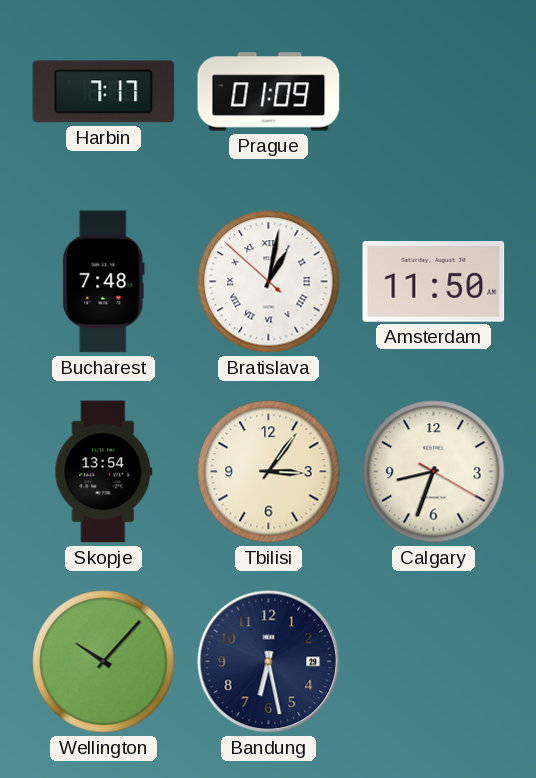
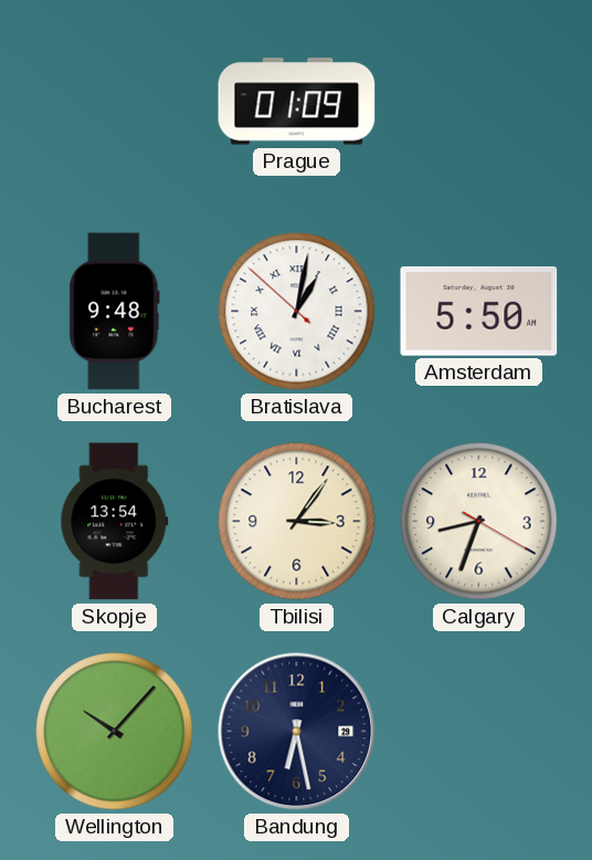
Harbin: 7:17 -> none (104, 92)
Bucharest: 7:48 -> 9:48 (115, 312)
Amsterdam: 11:50 -> 5:50 (479, 312)
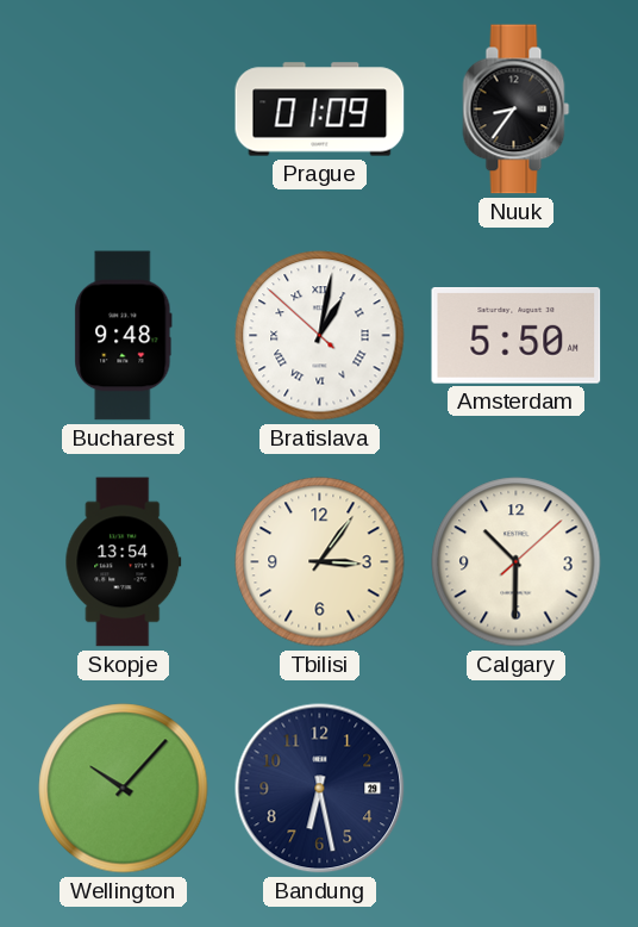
Nuuk: none -> 8:36 (517, 110)
Calgary: 8:33 -> 10:30 (517, 562)
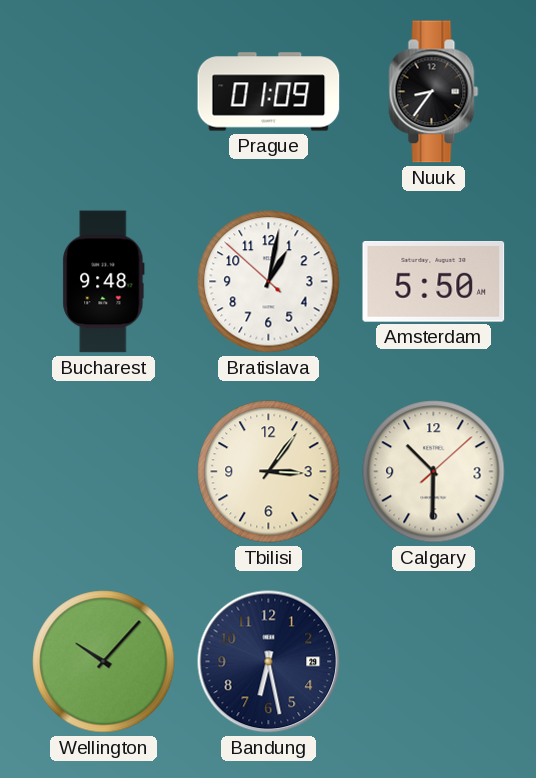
Bratislava numerals: Roman -> Arabic (269, 282)
Skopje: 13:54 -> none (124, 562)
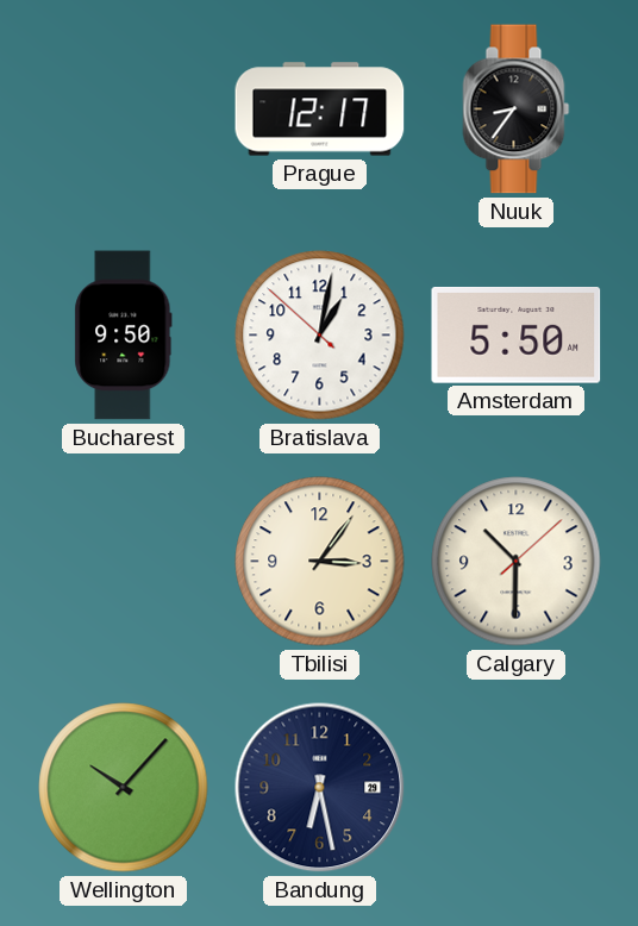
Prague: 01:09 -> 12:17 (320, 110)
Bucharest: 9:48 -> 9:50 (124, 336)
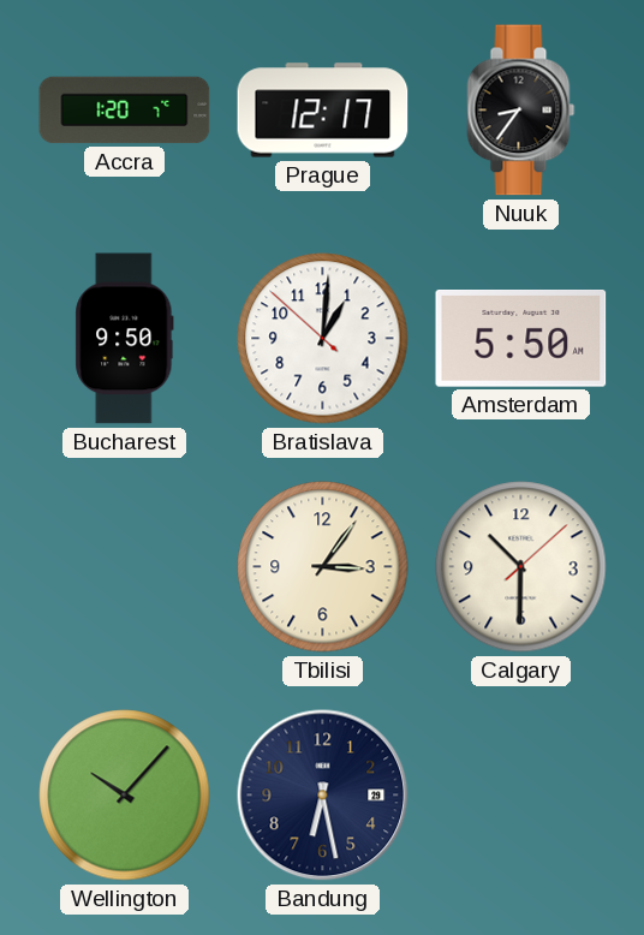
Accra: none -> 1:20 (125, 111)
Bratislava: 1:01 -> 1:00 (323, 339)
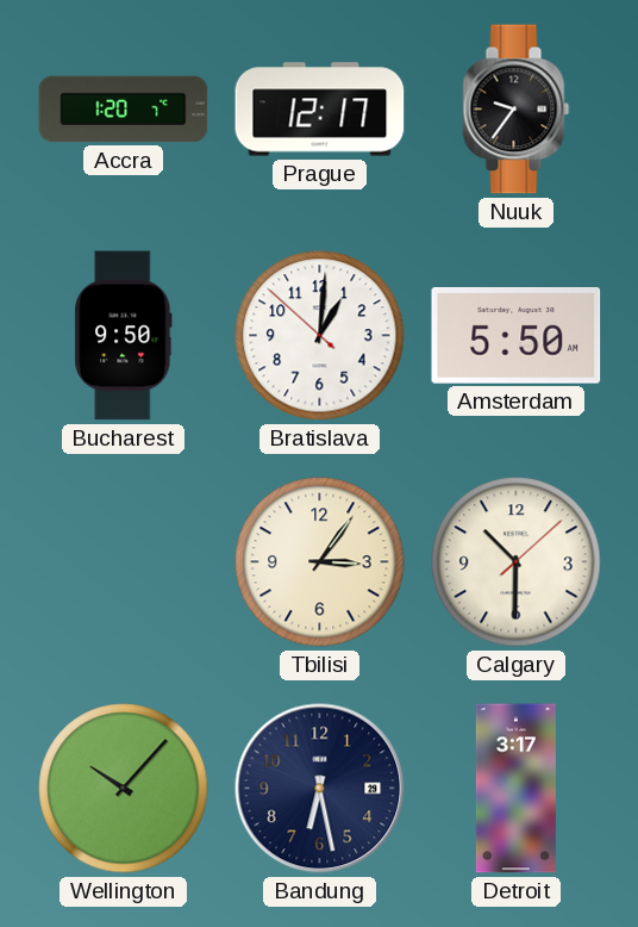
Nuuk: 8:36 -> 9:36 (517, 110)
Detroit: none -> 3:17 (515, 789)
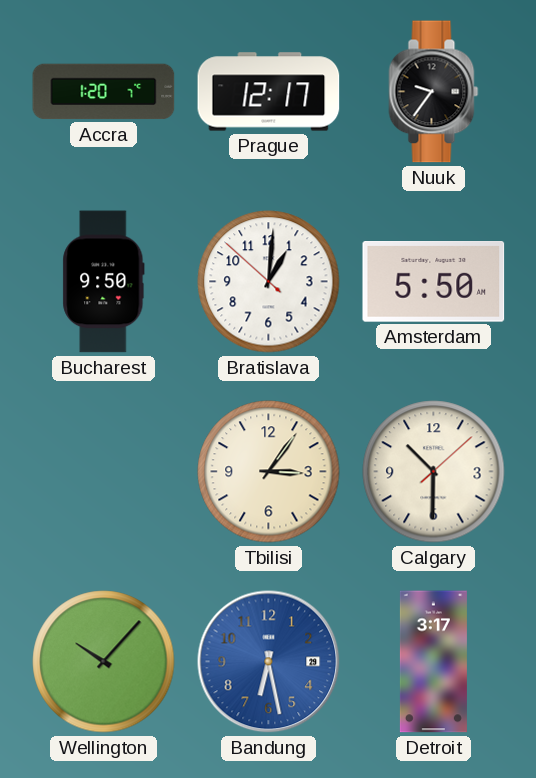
Bandung dial: navy -> blue (269, 662)
